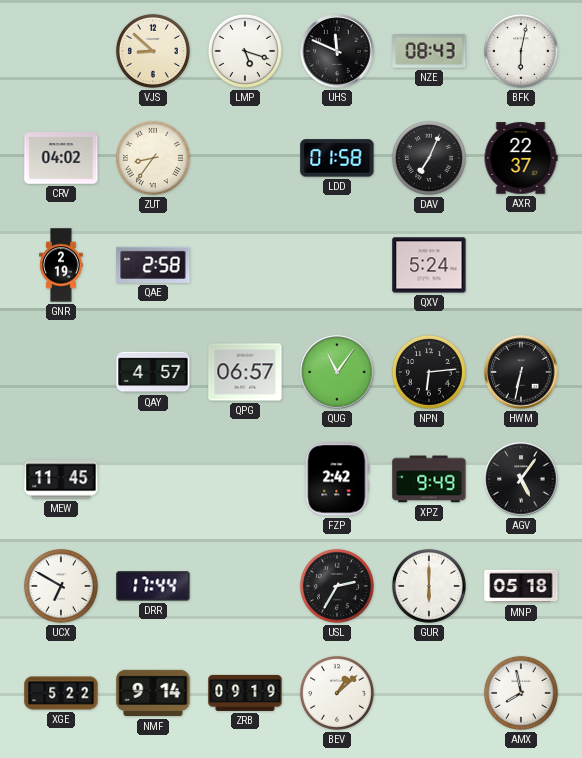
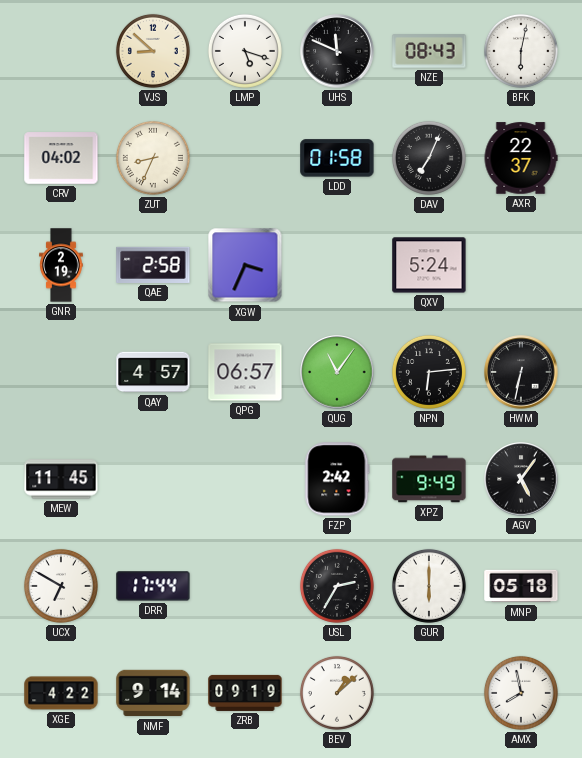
ZUT: 8:36 -> 8:34 (153, 158)
XGW: none -> 3:34 (245, 265)
XGE: 5:22 -> 4:22 (61, 693)
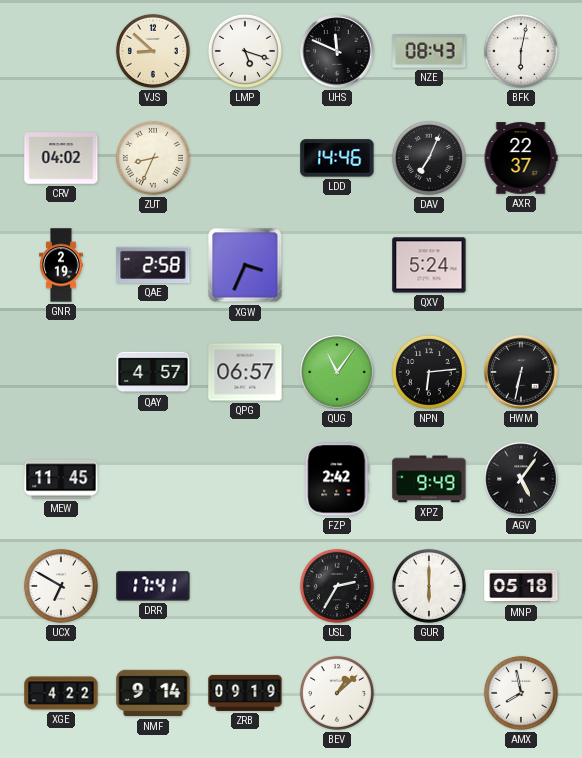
LDD: 01:58 -> 14:46 (337, 158)
DRR: 17:44 -> 17:41 (153, 586)
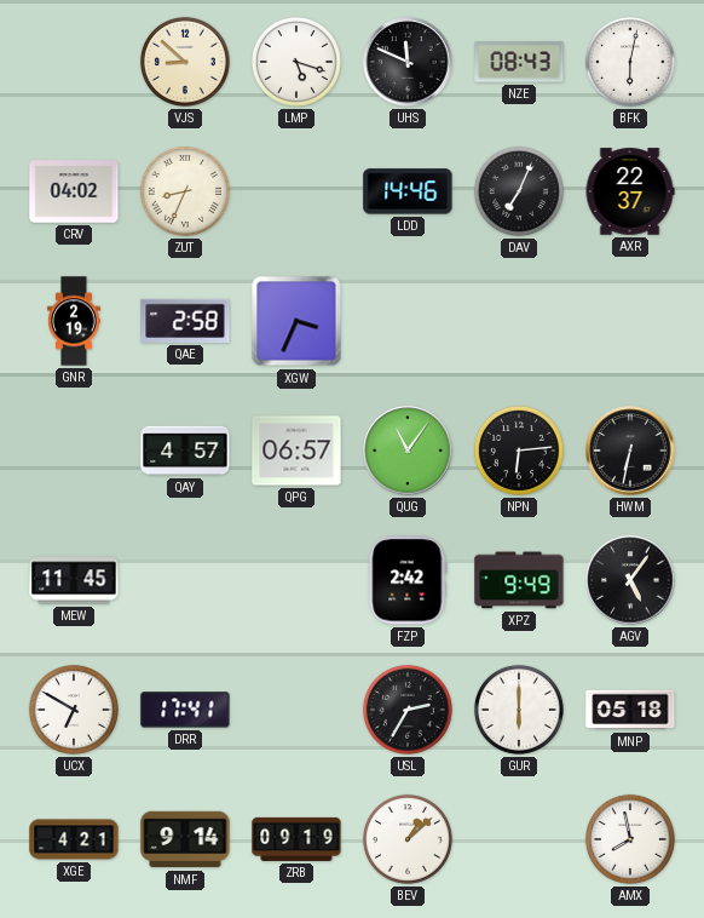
QXV: 5:24 -> none (429, 265)
XGE: 4:22 -> 4:21 (74, 839)
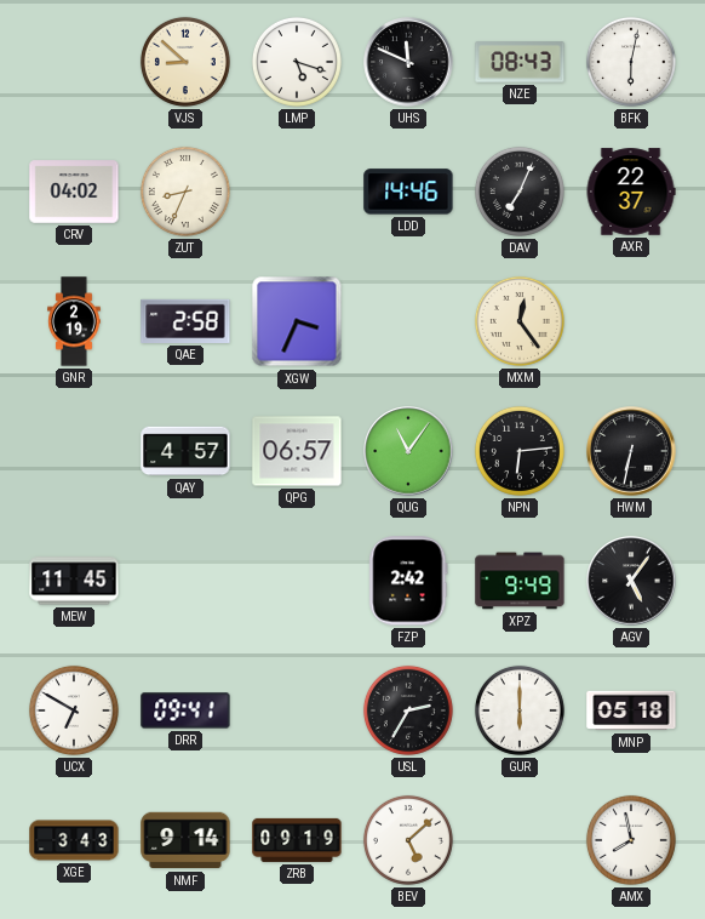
MXM: none -> 12:24 (520, 321)
DRR: 17:41 -> 09:41 (185, 710)
XGE: 4:21 -> 3:43 (74, 840)
BEV: 1:08 -> 5:08 (408, 840)
